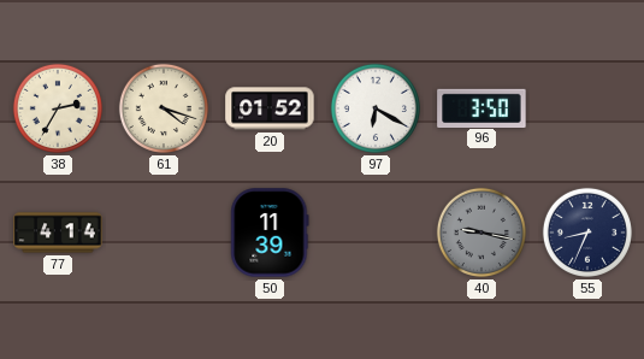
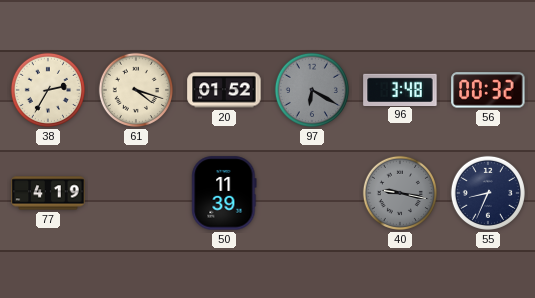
97 dial: white -> grey (312, 90)
96: 3:50 -> 3:48 (400, 89)
56: none -> 00:32 (488, 90)
77: 4:14 -> 4:19 (48, 193)
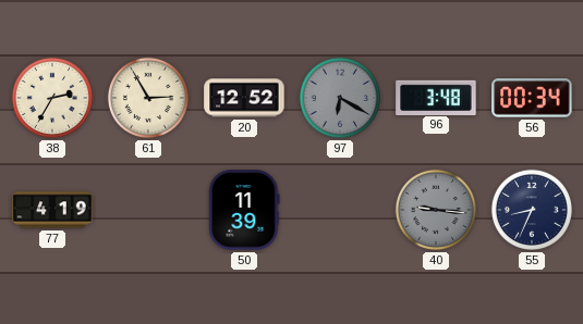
61: 4:18 -> 2:55 (148, 98)
20: 01:52 -> 12:52 (244, 98)
56: 00:32 -> 00:34 (532, 98)
40: 9:17 -> 9:16 (436, 210)
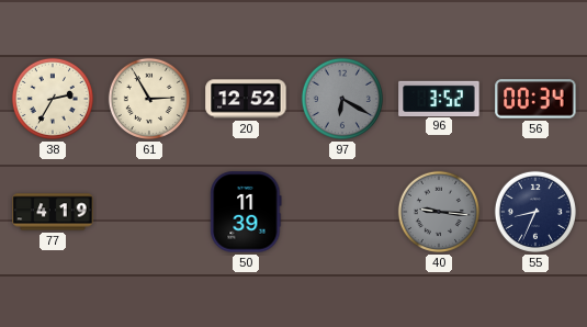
96: 3:48 -> 3:52 (439, 98)
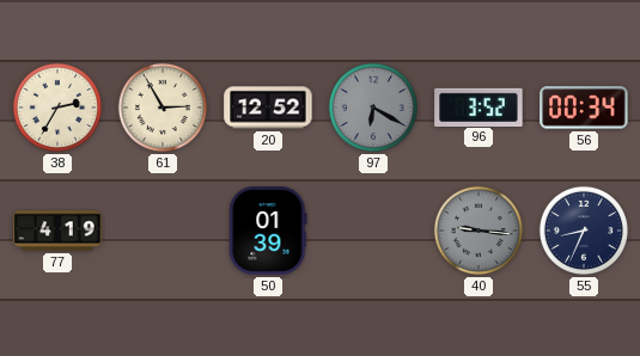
50: 11:39 -> 01:39 (268, 231)
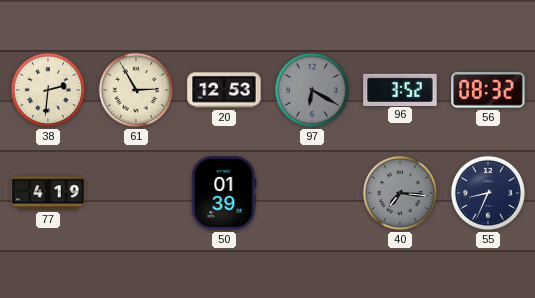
38: 2:35 -> 2:31 (48, 90)
20: 12:52 -> 12:53 (224, 90)
56: 00:34 -> 08:32 (488, 90)
40: 9:16 -> 7:16 (400, 193)
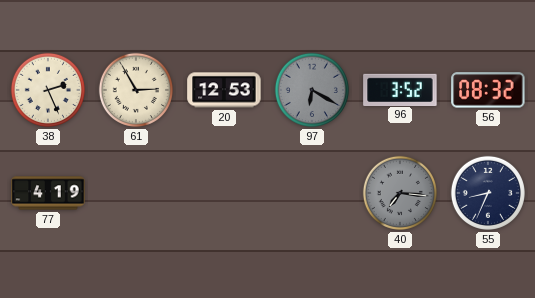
38: 2:31 -> 2:26 (48, 90)
50: 01:39 -> none (224, 193)
